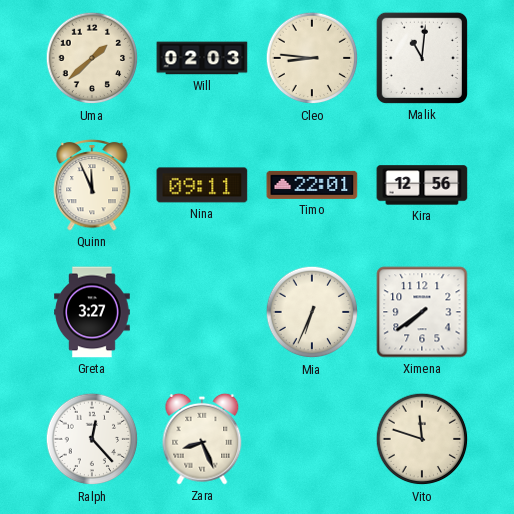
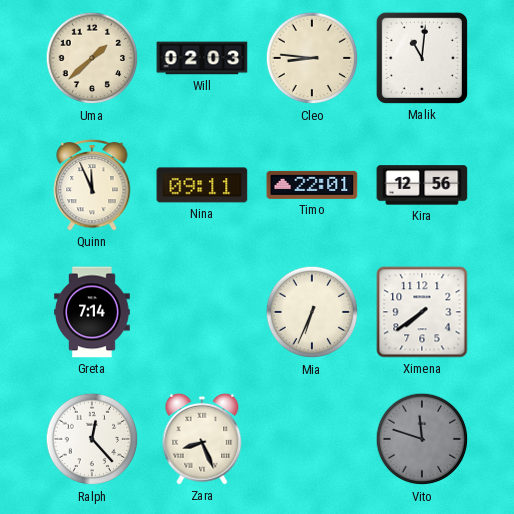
Greta: 3:27 -> 7:14 (92, 312)
Vito dial: cream -> grey (422, 439)
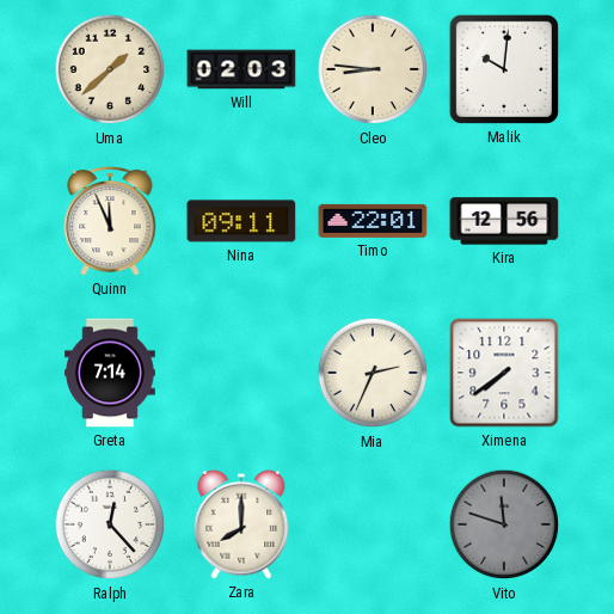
Malik: 11:01 -> 10:01 (504, 69)
Mia: 6:34 -> 2:34 (373, 373)
Zara: 8:26 -> 8:00 (241, 524)
